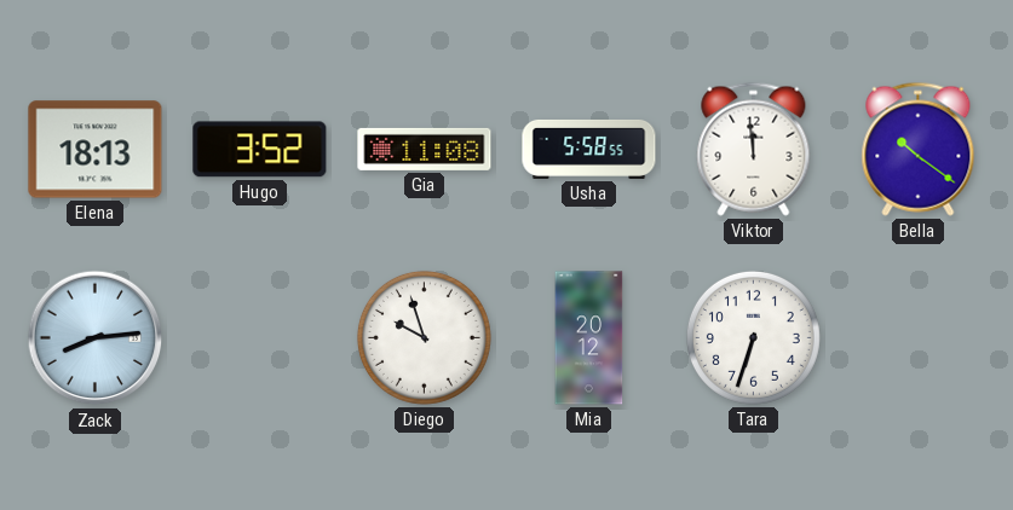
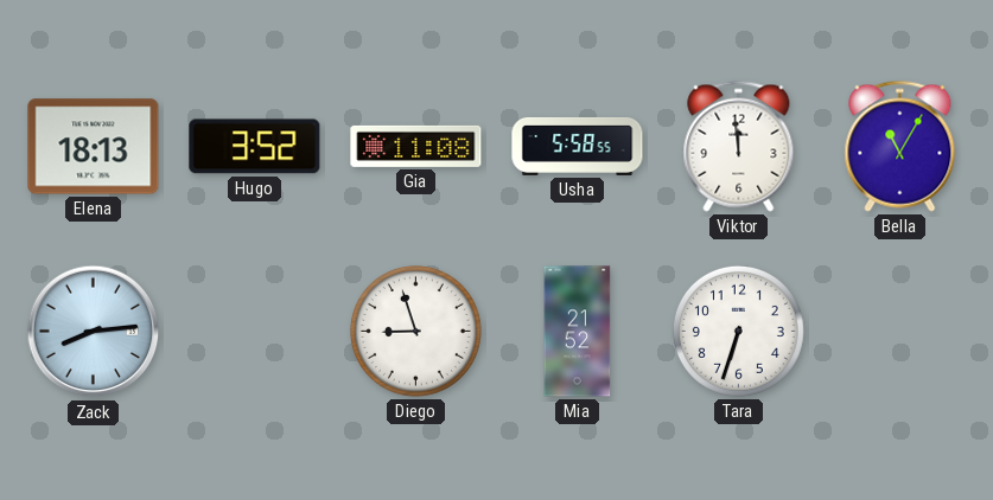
Bella: 10:21 -> 11:05 (900, 146)
Diego: 9:57 -> 8:57 (415, 331)
Mia: 20:12 -> 21:52 (578, 332)
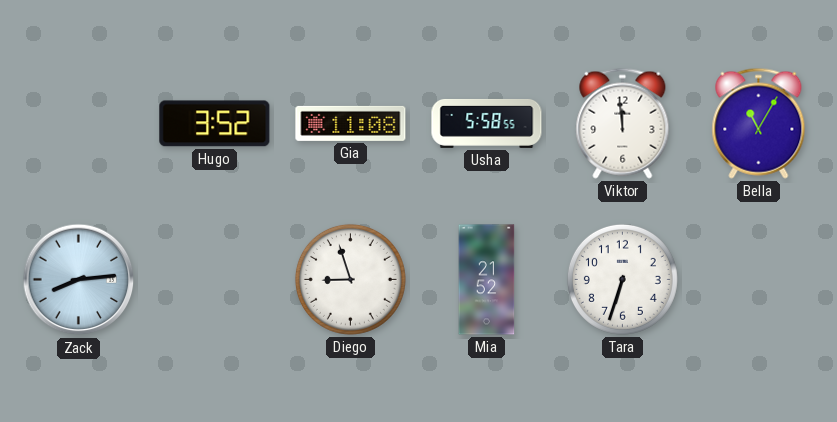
Elena: 18:13 -> none (94, 147)
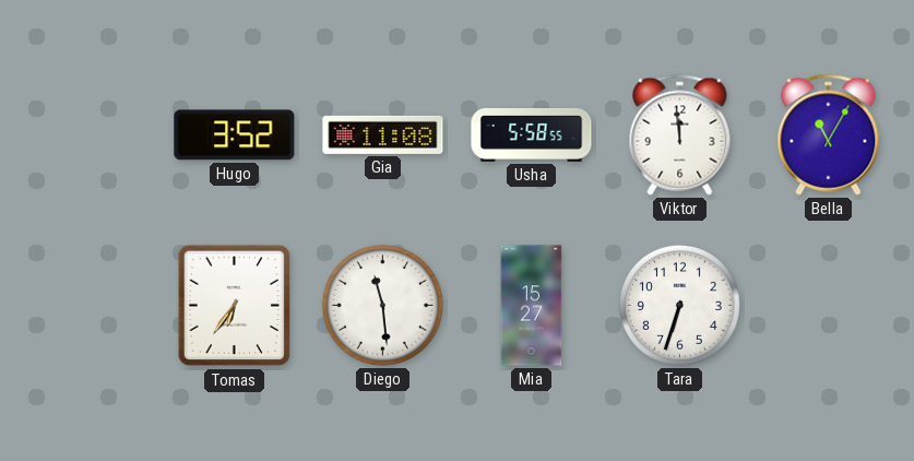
Zack: 8:14 -> none (79, 280)
Tomas: none -> 6:36 (235, 306)
Diego: 8:57 -> 11:29 (382, 305)
Mia: 21:52 -> 15:27 (532, 306)
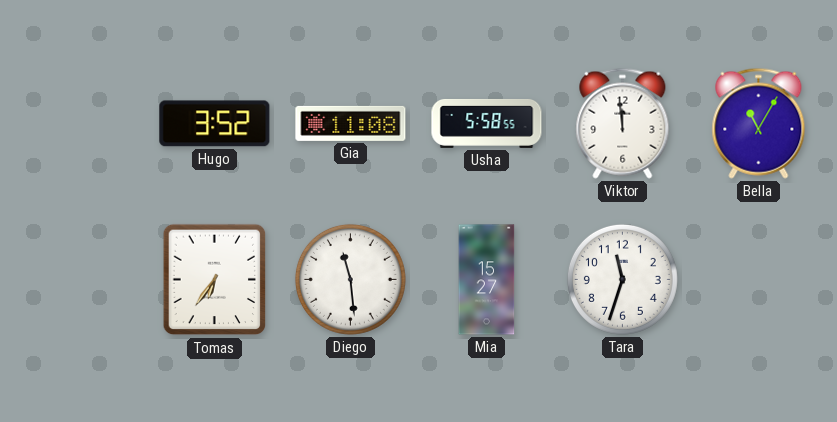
Tara: 6:33 -> 11:33 (622, 279)
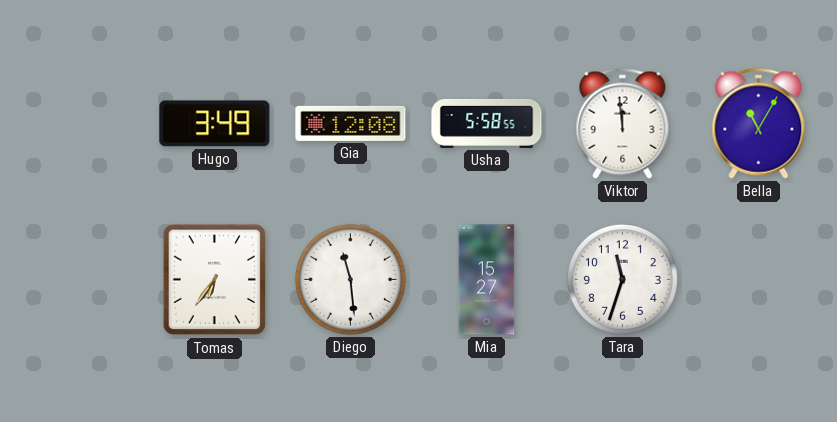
Hugo: 3:52 -> 3:49 (215, 124)
Gia: 11:08 -> 12:08 (351, 123)
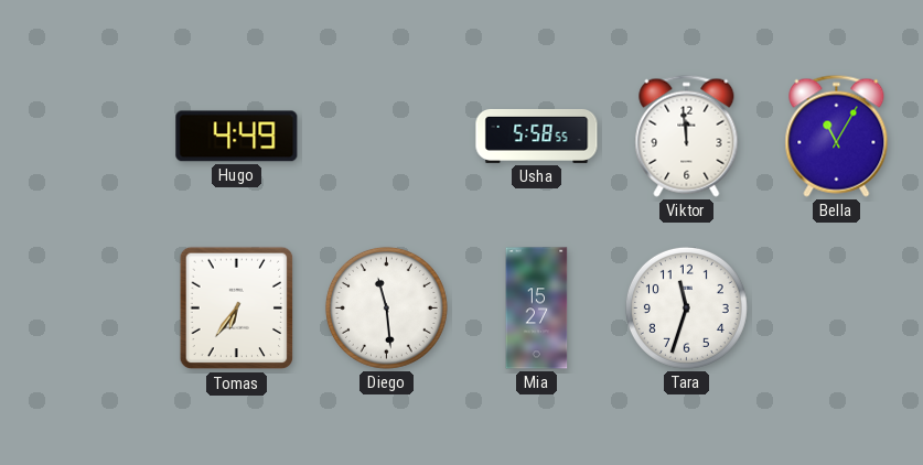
Hugo: 3:49 -> 4:49 (237, 137)
Gia: 12:08 -> none (351, 123)
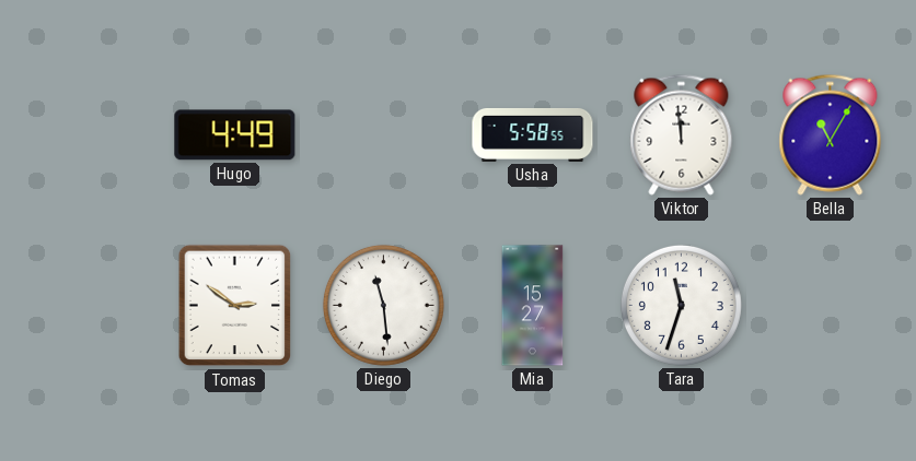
Tomas: 6:36 -> 2:51 (235, 306)
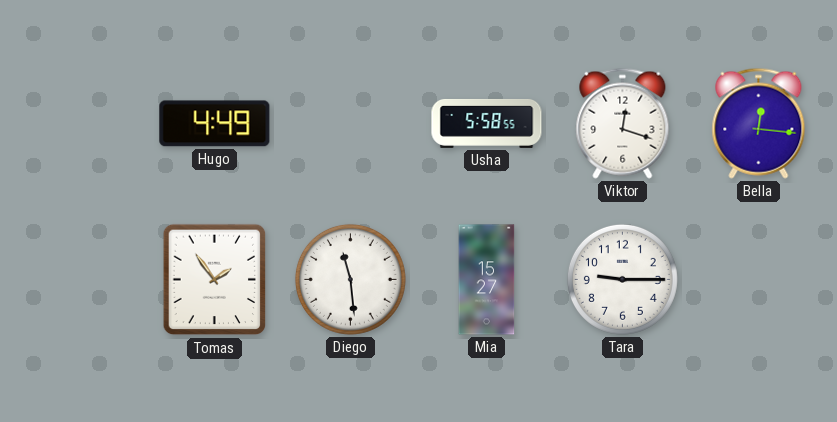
Viktor: 11:59 -> 12:18 (623, 123)
Bella: 11:05 -> 12:16 (759, 123)
Tomas: 2:51 -> 1:54 (215, 280)
Tara: 11:33 -> 9:15 (622, 279)
